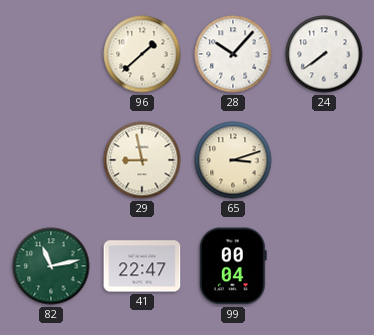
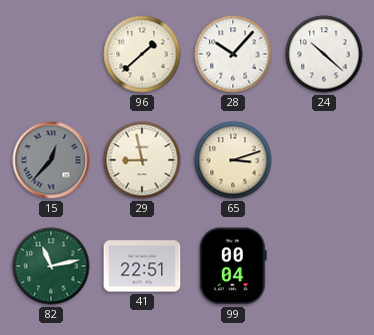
24: 7:39 -> 10:22 (324, 54)
15: none -> 12:37 (51, 160)
41: 22:47 -> 22:51 (142, 266)
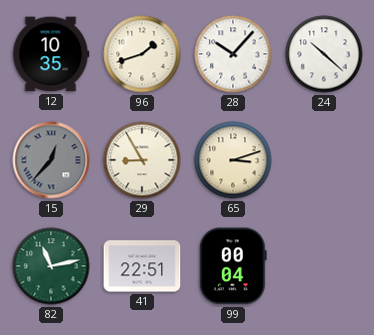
12: none -> 10:35 (51, 54)
96: 1:38 -> 1:42 (142, 54)
29: 8:58 -> 8:55 (142, 160)
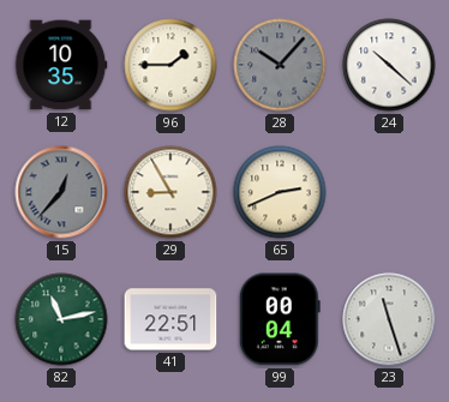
96: 1:42 -> 1:45 (170, 65)
28 dial: white -> grey (280, 65)
65: 3:12 -> 2:41 (280, 192)
23: none -> 11:27 (389, 319)
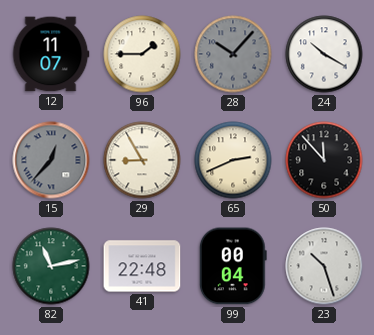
12: 10:35 -> 11:07 (51, 54)
24: 10:22 -> 10:20 (324, 54)
50: none -> 11:53 (324, 160)
41: 22:51 -> 22:48 (142, 266)
23: 11:27 -> 10:27 (324, 266)
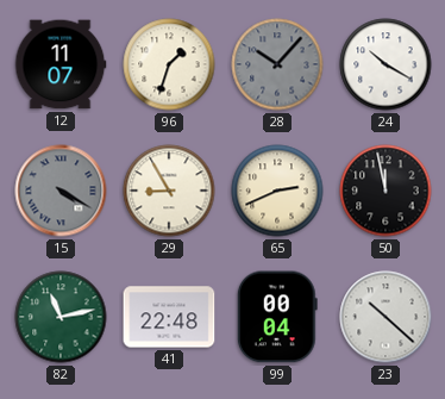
96: 1:45 -> 1:33 (169, 64)
15: 12:37 -> 4:20 (61, 191)
50: 11:53 -> 11:58 (386, 191)
23: 10:27 -> 10:22 (386, 317)
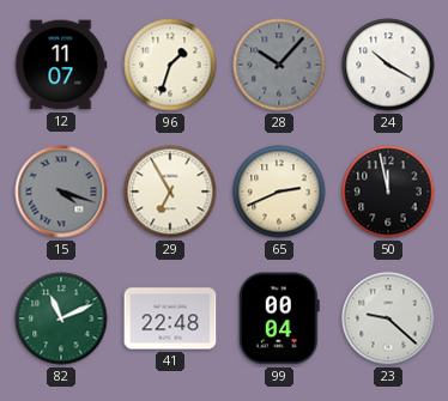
15: 4:20 -> 4:18 (61, 192)
29: 8:55 -> 6:55 (170, 192)
82: 11:13 -> 11:11 (61, 318)
23: 10:22 -> 9:22 (388, 318)
